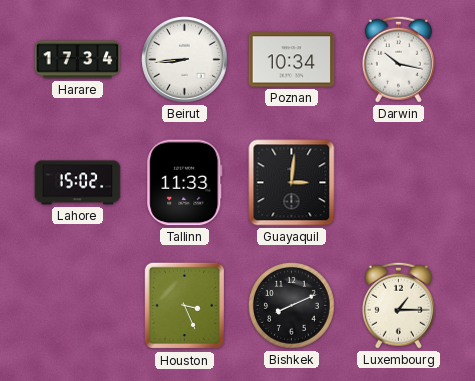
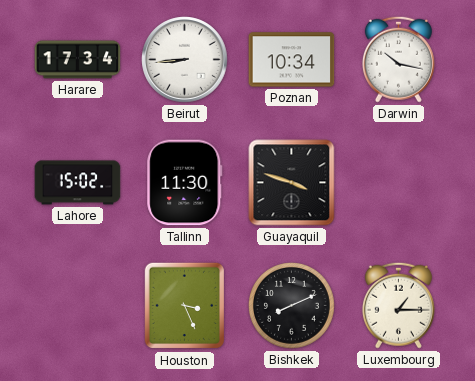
Tallinn: 11:33 -> 11:30 (185, 183)
Guayaquil: 3:01 -> 3:48 (292, 183)
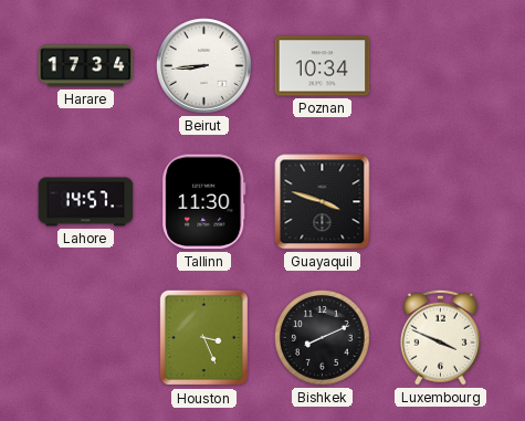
Darwin: 10:17 -> none (398, 59)
Lahore: 15:02 -> 14:57 (86, 202)
Luxembourg: 1:15 -> 3:49 (440, 337)
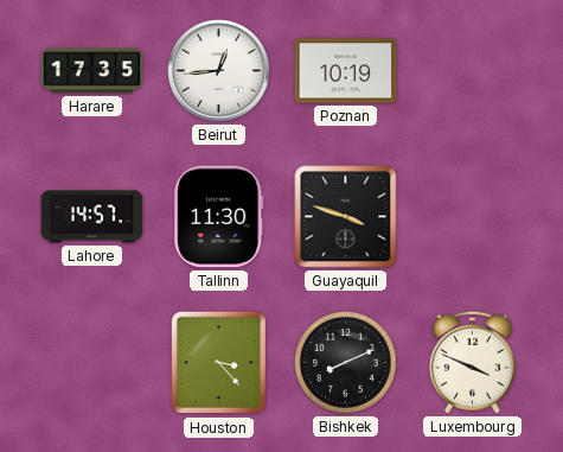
Harare: 17:34 -> 17:35 (92, 71)
Beirut: 8:44 -> 12:44 (219, 71)
Poznan: 10:34 -> 10:19 (346, 71)
Houston: 3:26 -> 3:23 (218, 363)
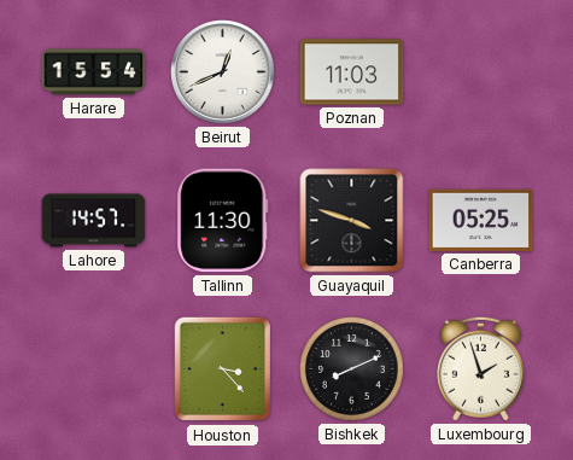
Harare: 17:35 -> 15:54 (94, 72)
Beirut: 12:44 -> 12:41 (223, 72)
Poznan: 10:19 -> 11:03 (352, 72)
Canberra: none -> 05:25 (481, 220)
Luxembourg: 3:49 -> 1:57 (480, 368)
